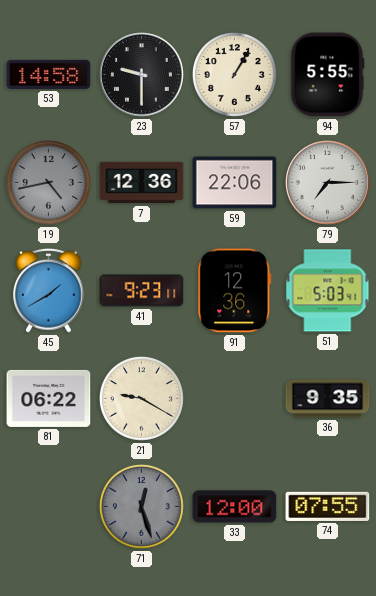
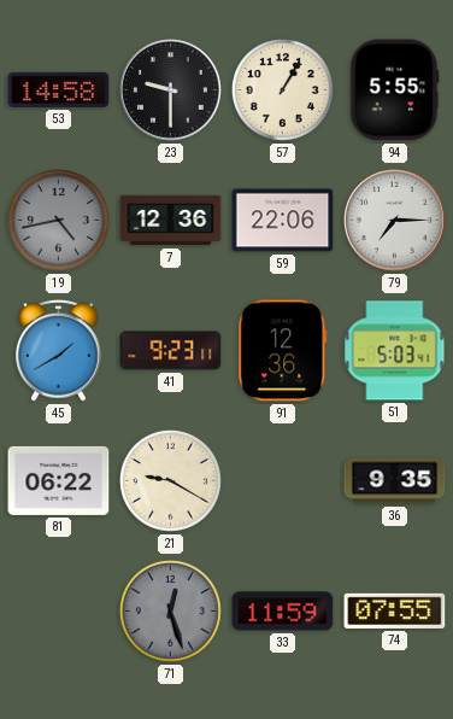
33: 12:00 -> 11:59 (283, 612)
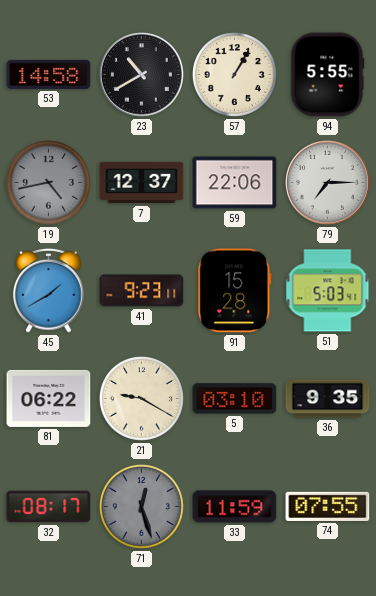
23: 9:30 -> 10:40 (142, 75)
7: 12:36 -> 12:37 (142, 183)
91: 12:36 -> 15:28 (235, 291)
5: none -> 03:10 (235, 399)
32: none -> 08:17 (49, 507)
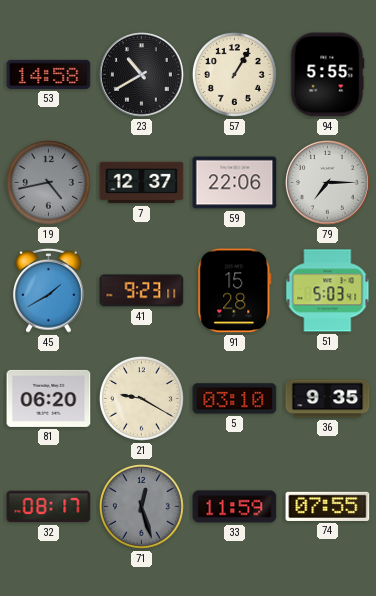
81: 06:22 -> 06:20 (49, 398)
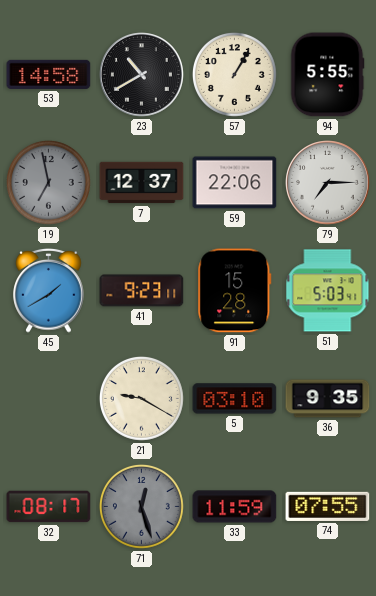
19: 4:43 -> 6:58 (48, 182)
81: 06:20 -> none (49, 398)
